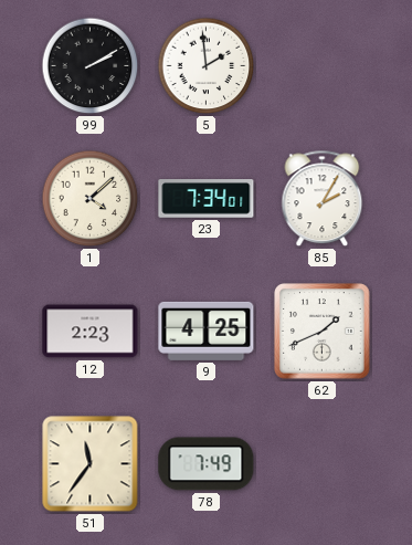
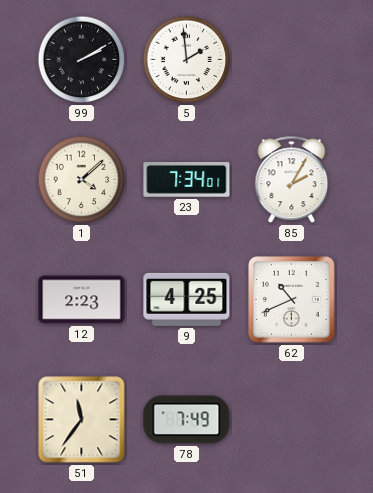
62: 1:41 -> 10:41 (292, 300)
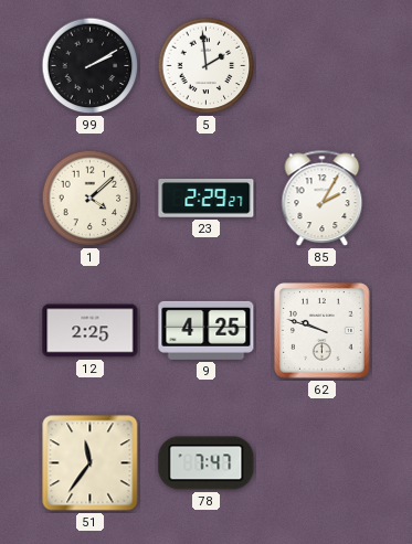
23: 7:34 -> 2:29 (207, 199)
12: 2:23 -> 2:25 (91, 331)
62: 10:41 -> 9:48 (323, 331)
78: 7:49 -> 7:47 (207, 463)
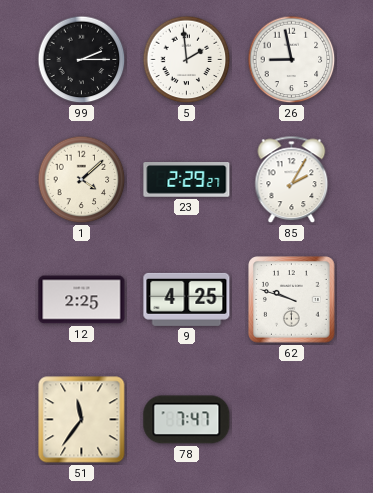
99: 2:10 -> 2:15 (82, 60)
26: none -> 8:58 (292, 60)
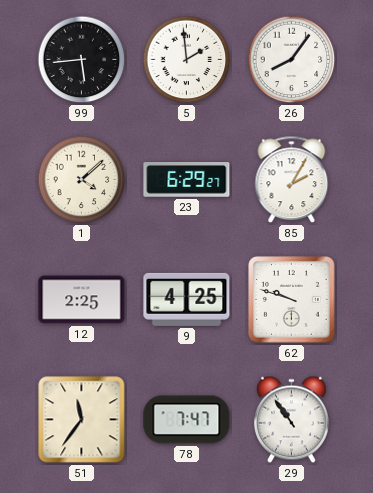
99: 2:15 -> 5:44 (82, 60)
26: 8:58 -> 8:06 (292, 60)
23: 2:29 -> 6:29 (187, 180)
29: none -> 10:54 (291, 420)
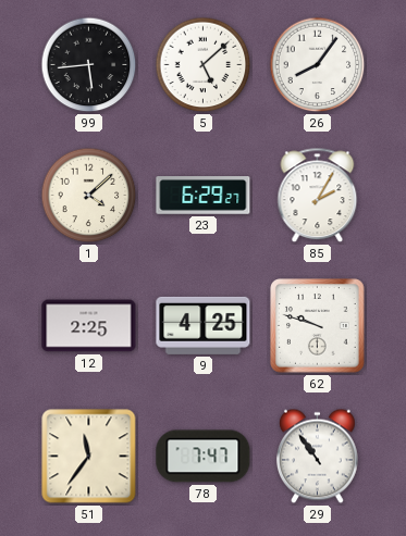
5: 1:59 -> 5:08 (204, 65)
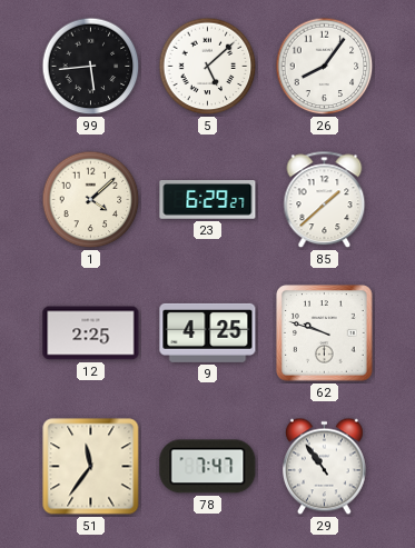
85: 2:05 -> 1:38 (325, 200)
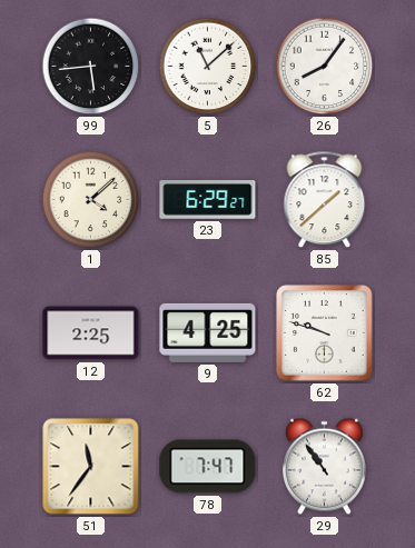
5: 5:08 -> 11:08 (208, 67)
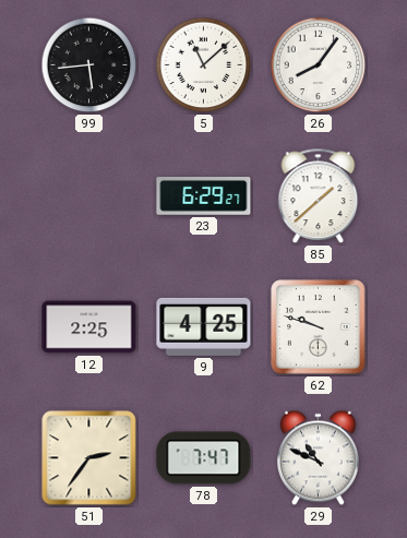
1: 4:08 -> none (91, 200)
51: 11:36 -> 2:36 (89, 458)
29: 10:54 -> 10:49 (318, 458)
